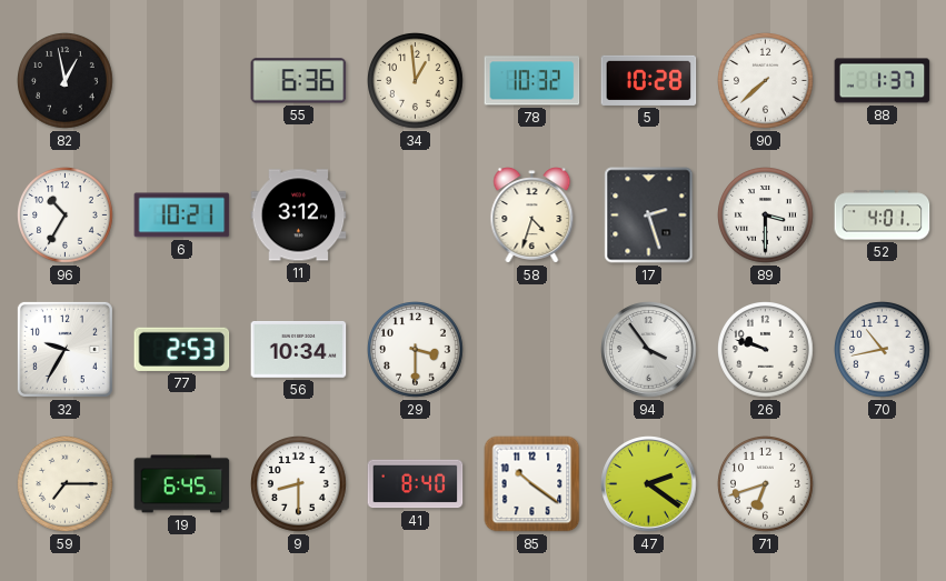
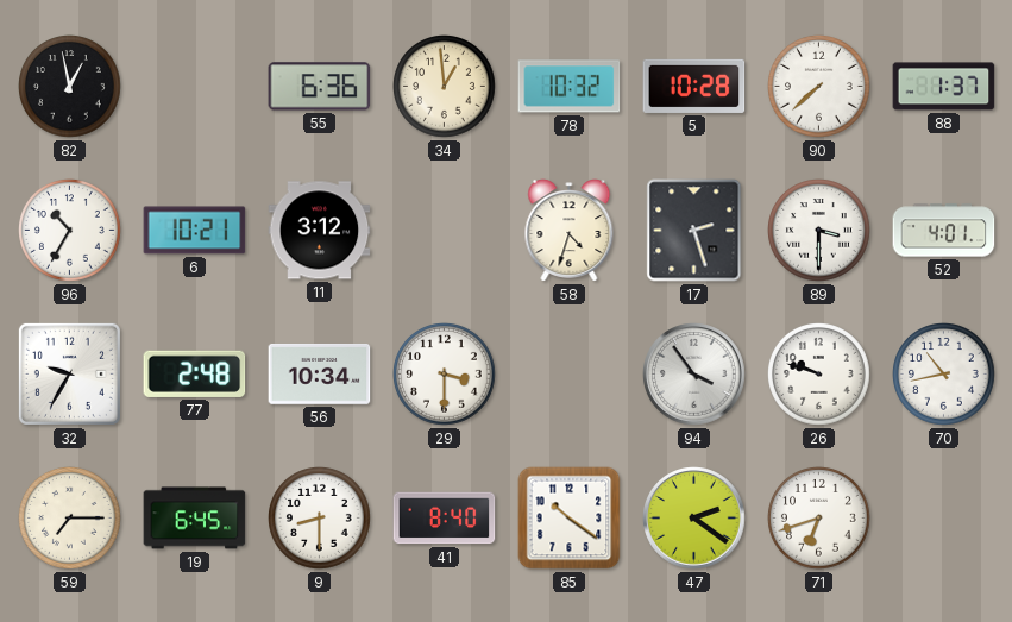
77: 2:53 -> 2:48 (195, 373)
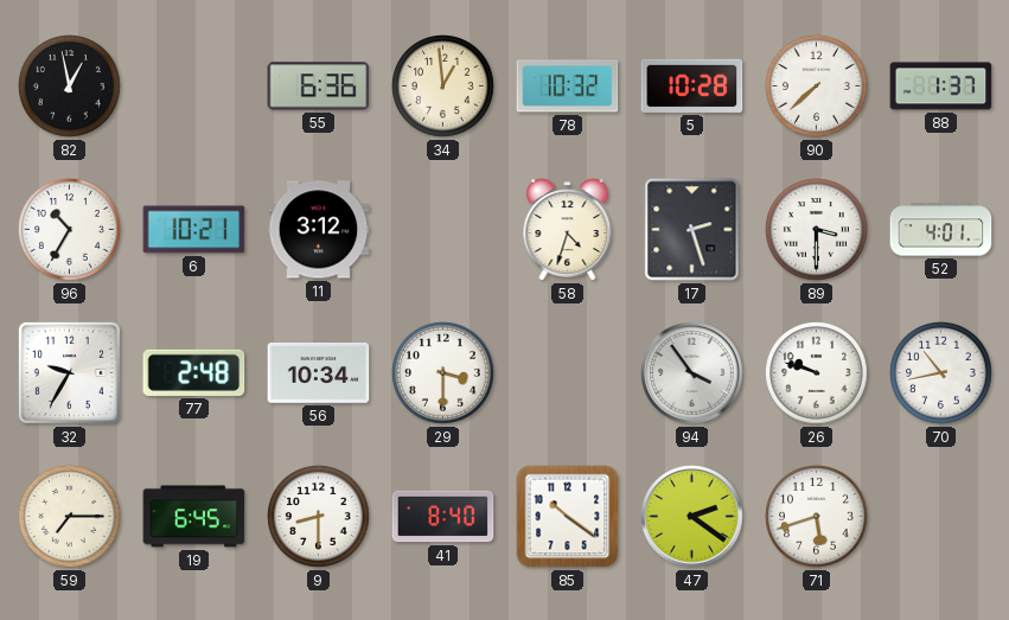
71: 6:42 -> 5:42 (817, 517)
